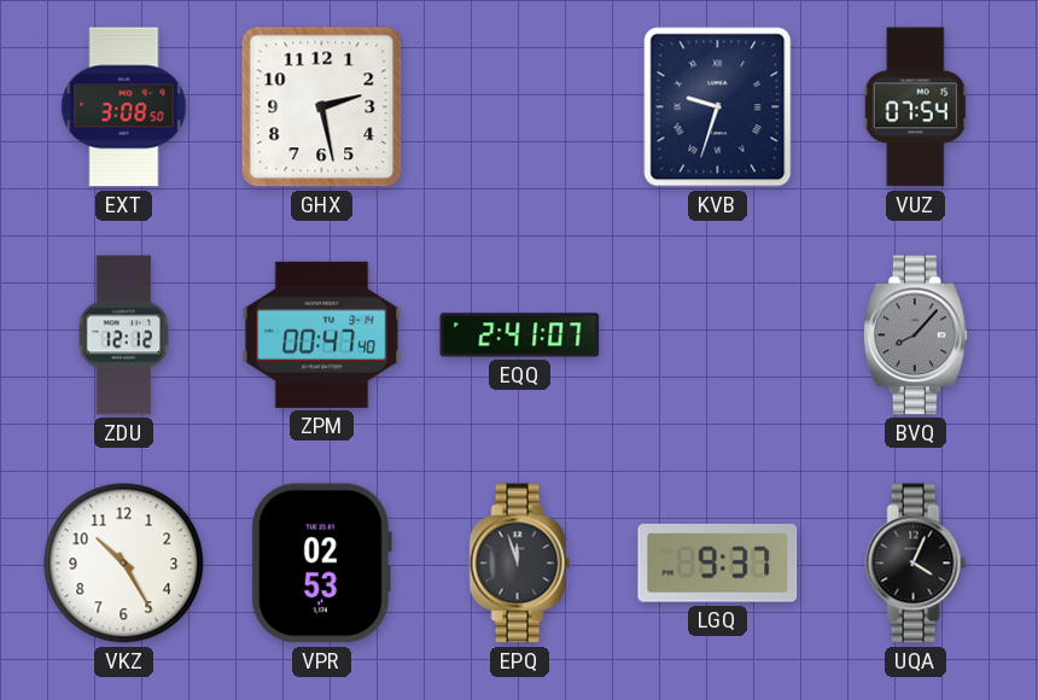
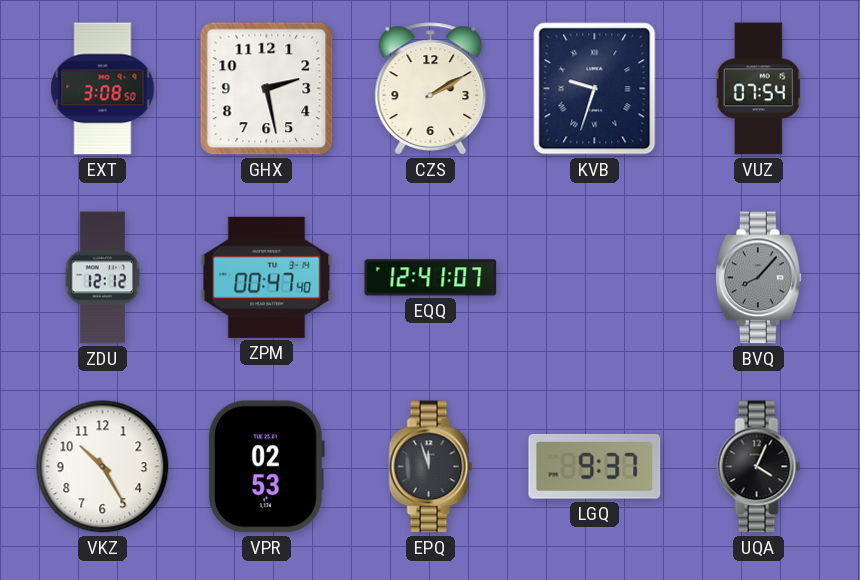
CZS: none -> 2:10 (431, 89)
EQQ: 2:41 -> 12:41 (431, 278)
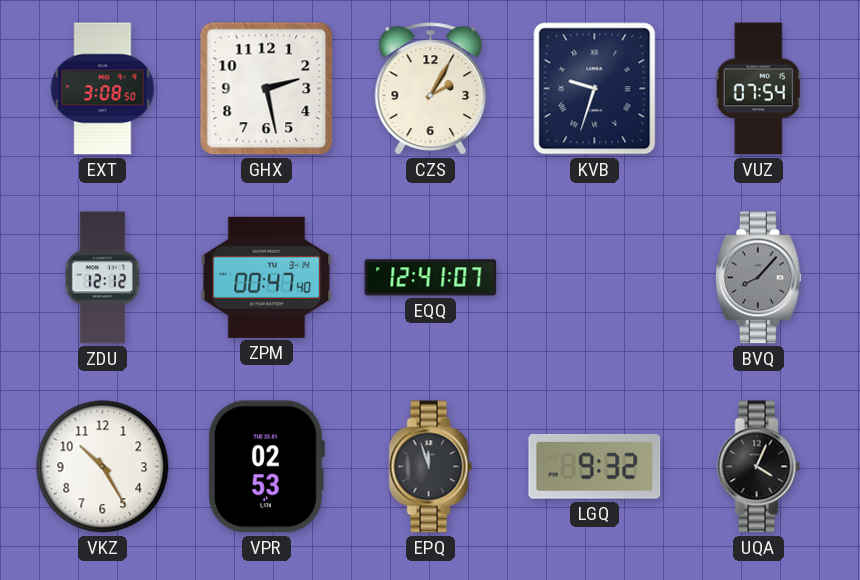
CZS: 2:10 -> 2:05 (431, 89)
LGQ: 9:37 -> 9:32 (595, 467)
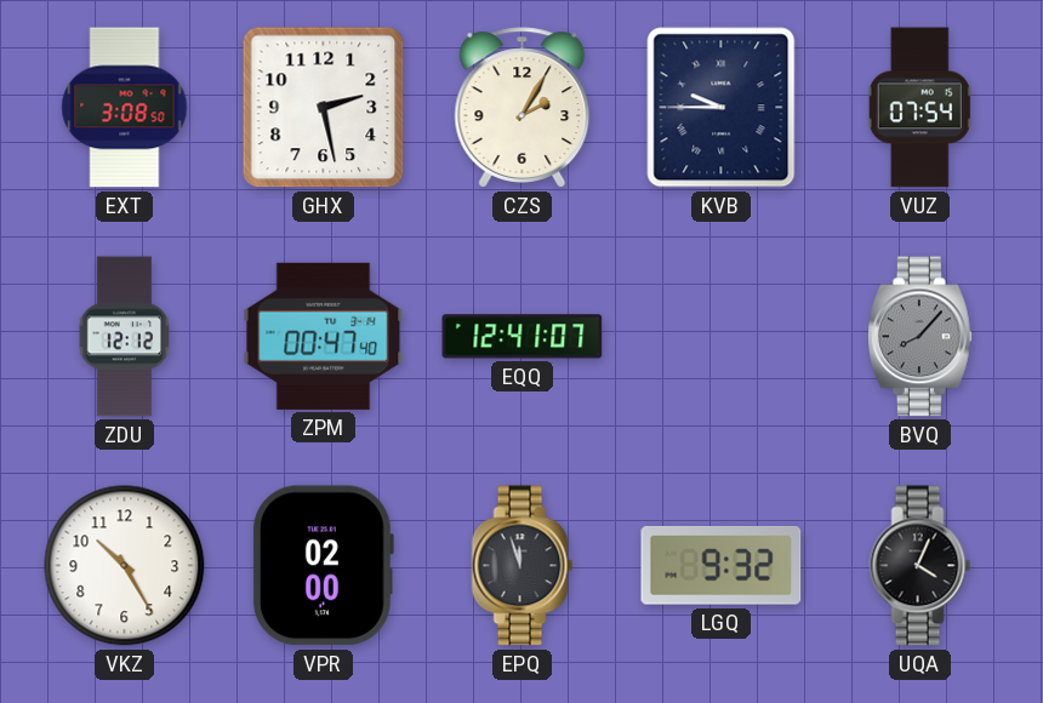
KVB: 9:33 -> 9:45 (722, 108)
VPR: 02:53 -> 02:00 (323, 566)
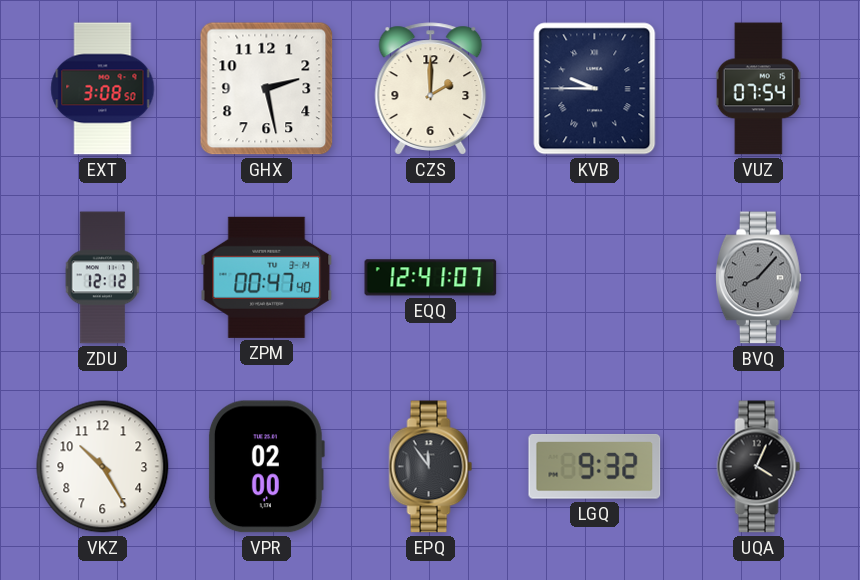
CZS: 2:05 -> 2:00 (431, 89)
EPQ: 11:57 -> 11:54 (431, 467)
